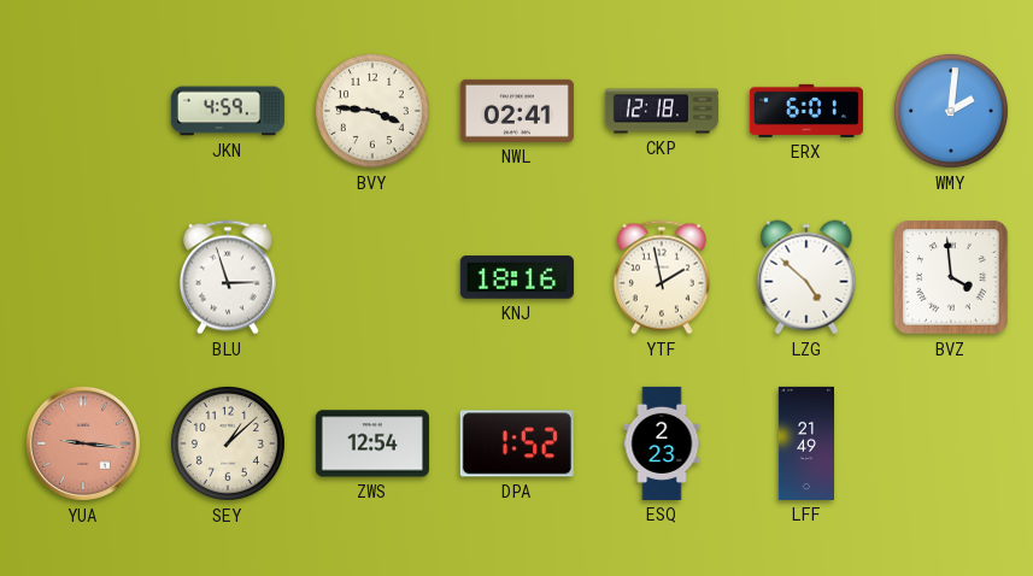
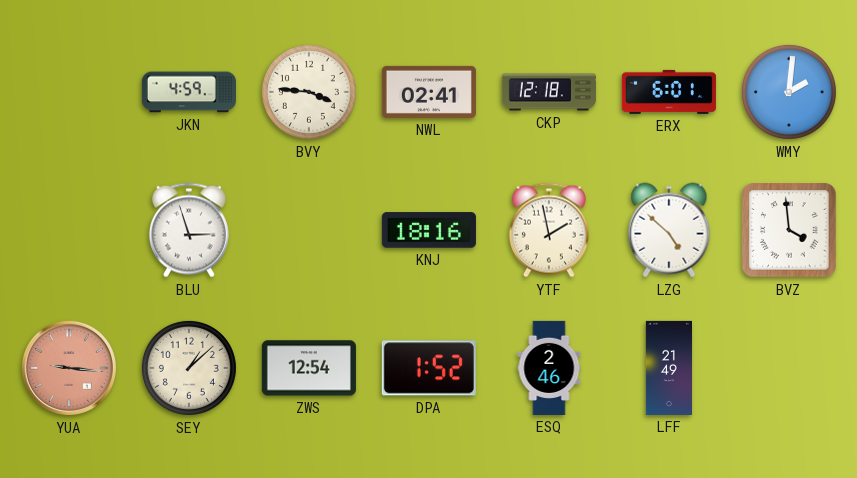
ESQ: 2:23 -> 2:46 (549, 368)
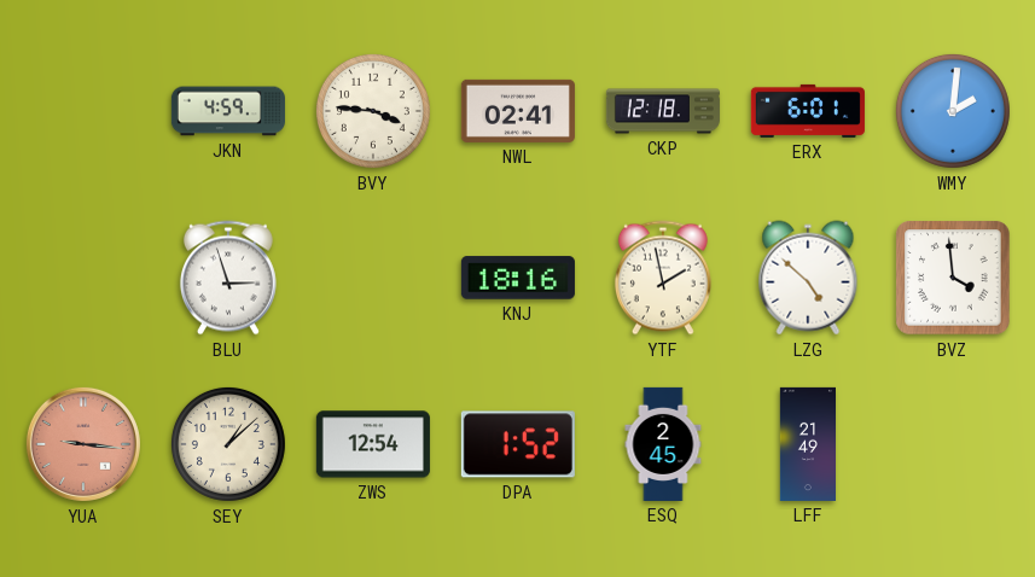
ESQ: 2:46 -> 2:45 (663, 444)
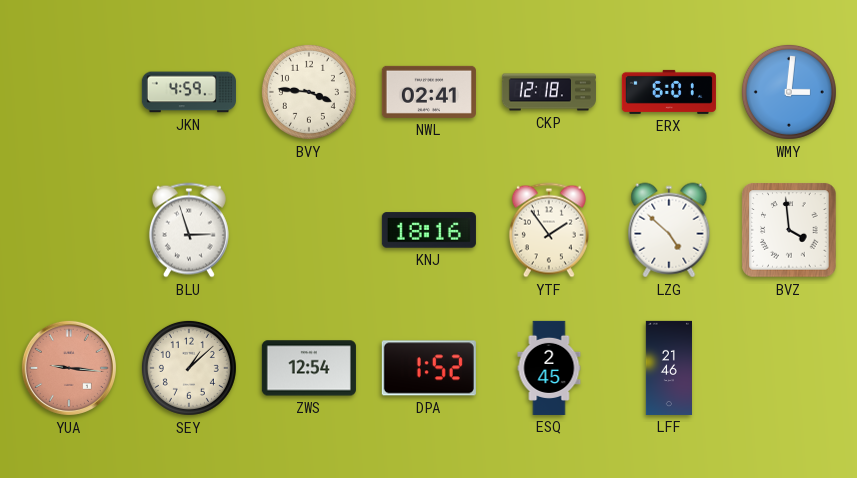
WMY: 2:01 -> 3:01 (789, 92)
YTF: 1:58 -> 1:54 (549, 230)
LFF: 21:49 -> 21:46 (668, 368)
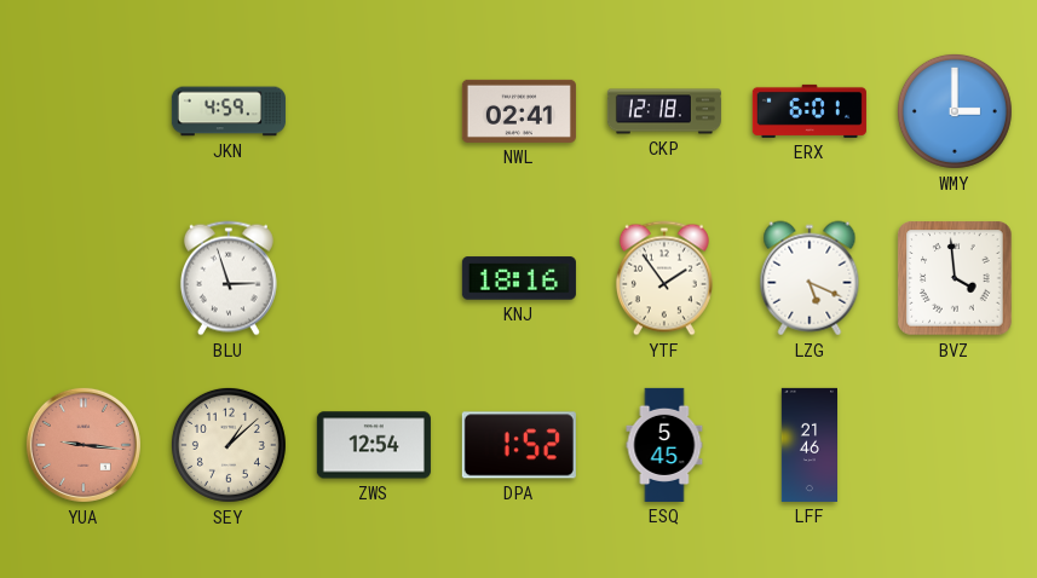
BVY: 3:46 -> none (309, 92)
WMY: 3:01 -> 3:00 (955, 111)
LZG: 4:52 -> 5:19 (810, 278)
ESQ: 2:45 -> 5:45 (664, 445)
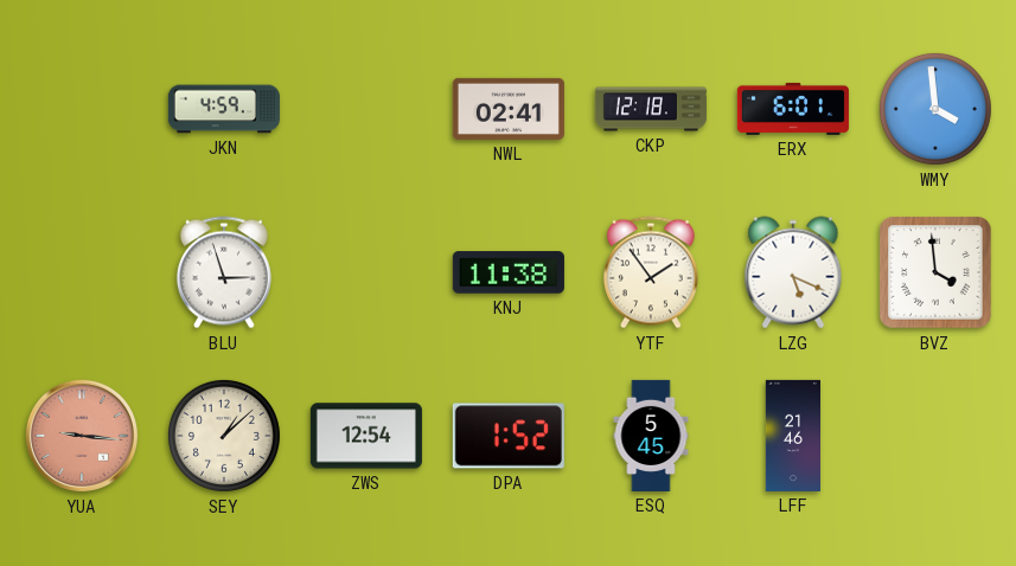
WMY: 3:00 -> 3:59 (935, 109)
KNJ: 18:16 -> 11:38 (509, 272)
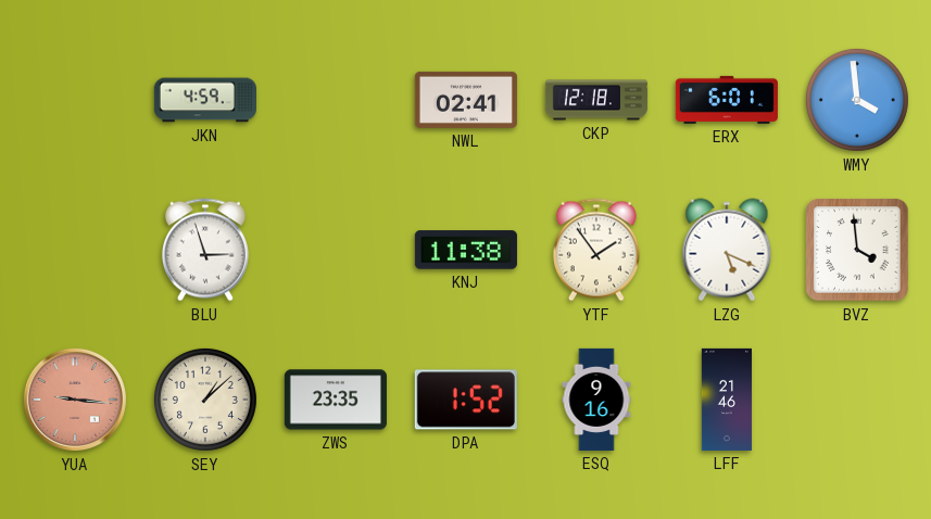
ZWS: 12:54 -> 23:35 (336, 400)
ESQ: 5:45 -> 9:16 (596, 400)
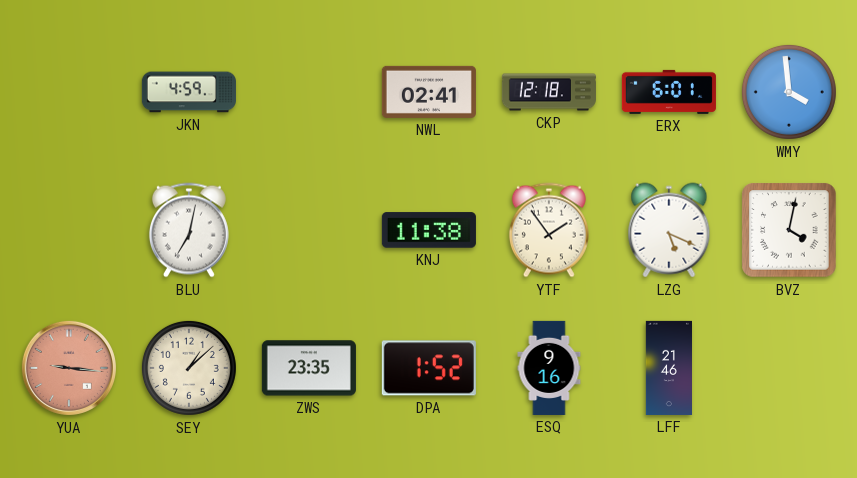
BLU: 2:57 -> 7:02 (189, 230)
BVZ: 3:59 -> 4:02 (789, 230)
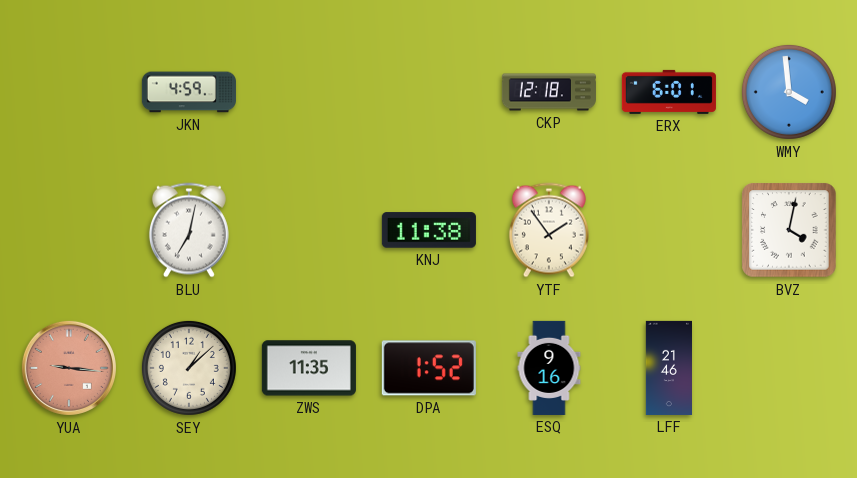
NWL: 02:41 -> none (429, 92)
LZG: 5:19 -> none (669, 230)
ZWS: 23:35 -> 11:35 (309, 368)
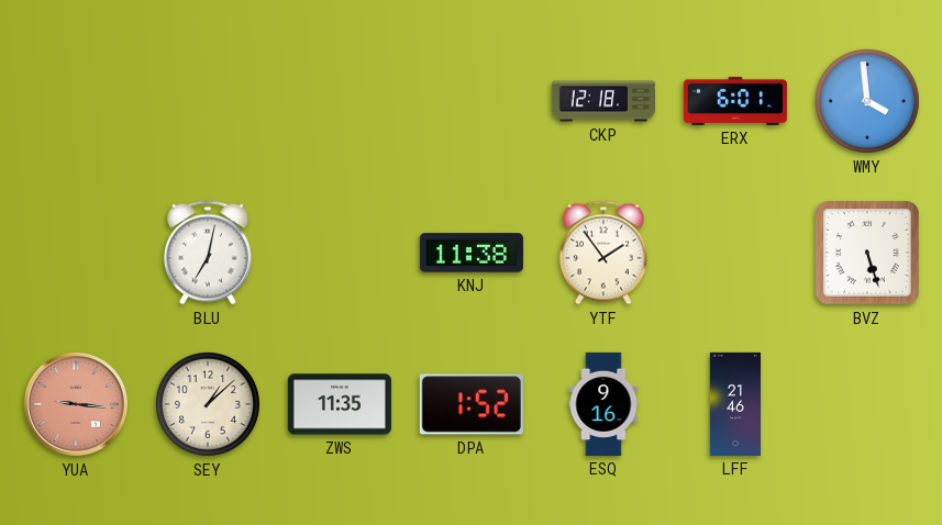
JKN: 4:59 -> none (189, 92)
BVZ: 4:02 -> 5:27 (867, 253)
